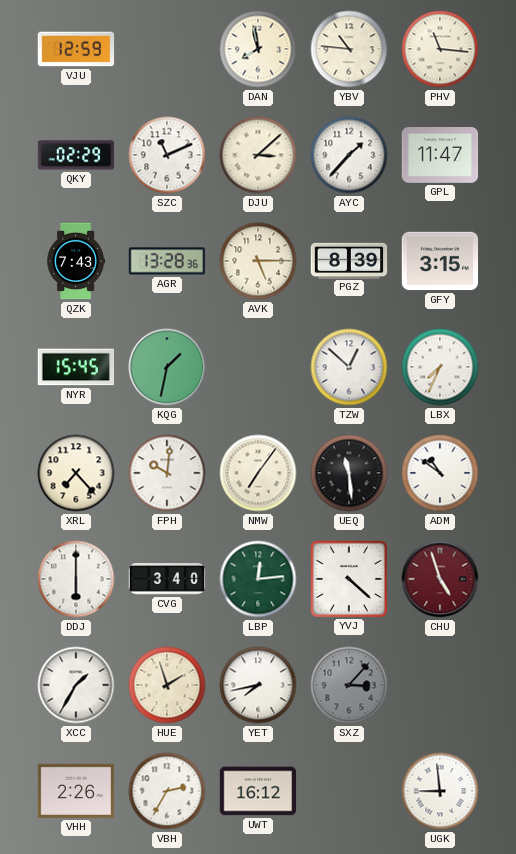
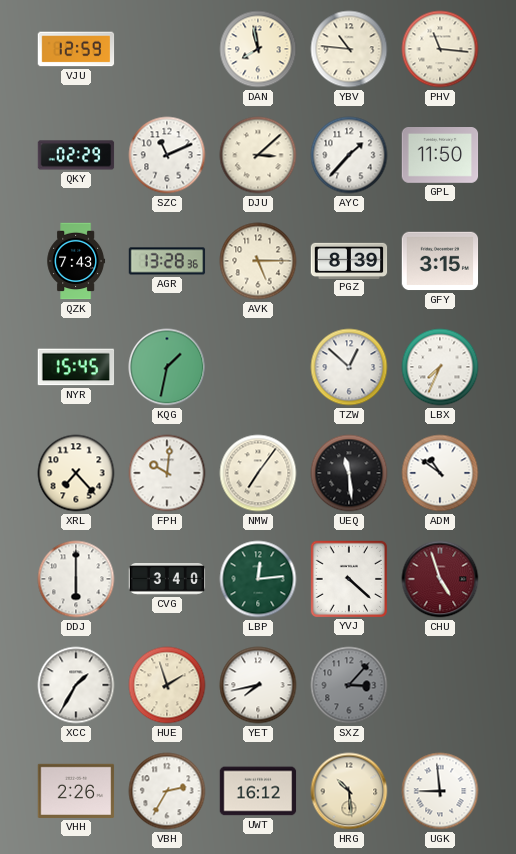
GPL: 11:47 -> 11:50 (440, 156)
HRG: none -> 10:29 (349, 791)
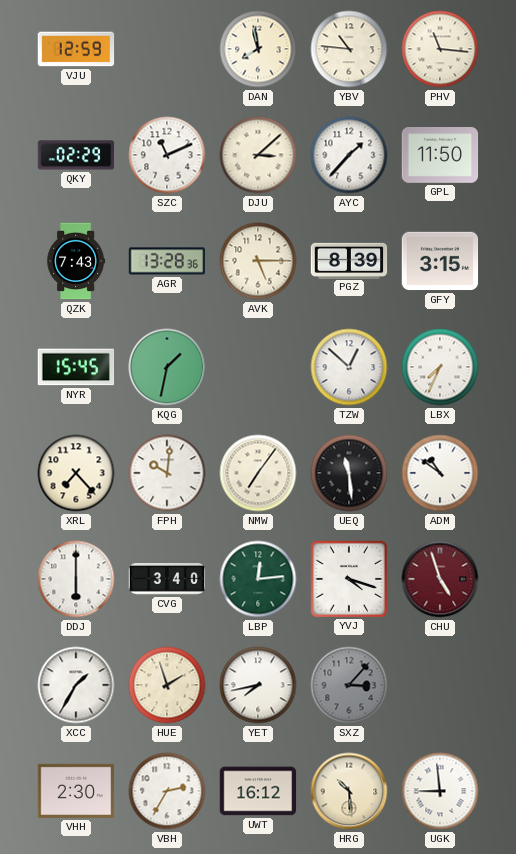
YVJ: 4:22 -> 4:18 (348, 578)
VHH: 2:26 -> 2:30 (76, 791)
